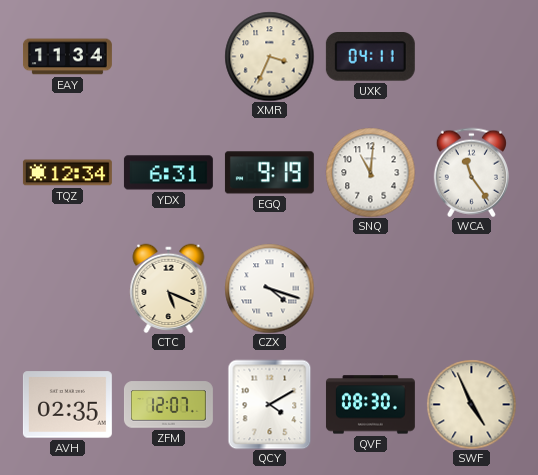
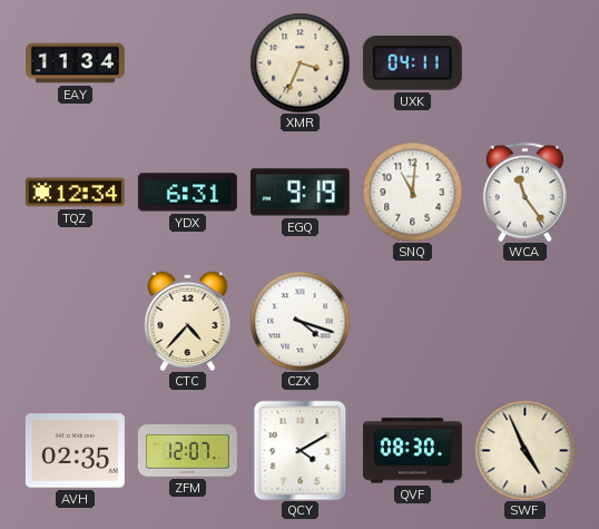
CTC: 5:19 -> 4:37 (188, 321)
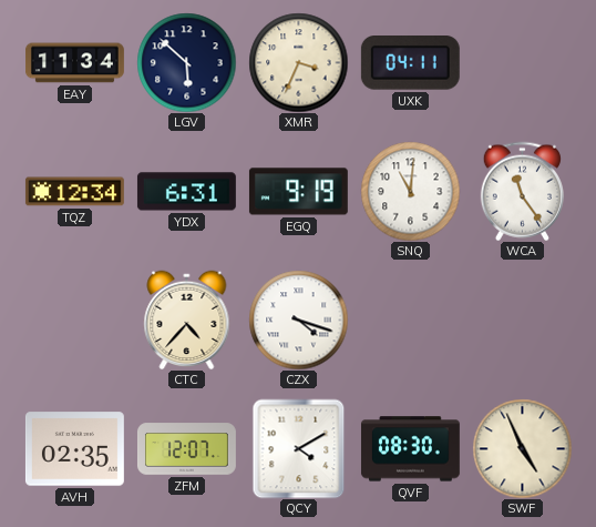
LGV: none -> 5:52 (186, 62)
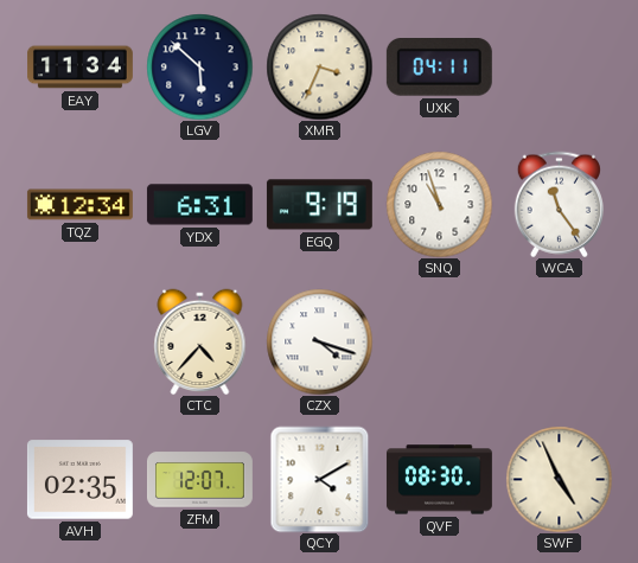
SNQ: 11:01 -> 10:57 (439, 204)
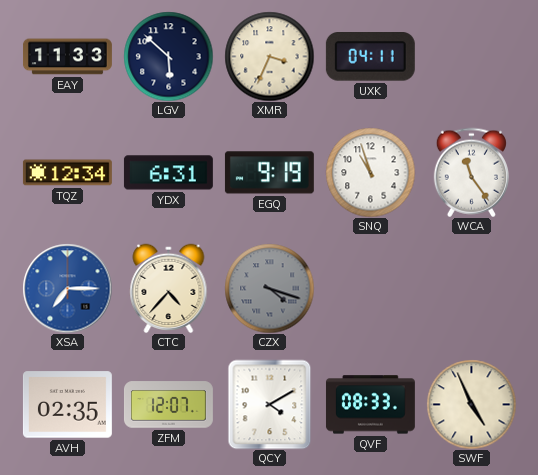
EAY: 11:34 -> 11:33 (68, 57)
XSA: none -> 7:15 (67, 288)
CZX dial: white -> grey (269, 288)
QVF: 08:30 -> 08:33 (370, 405)
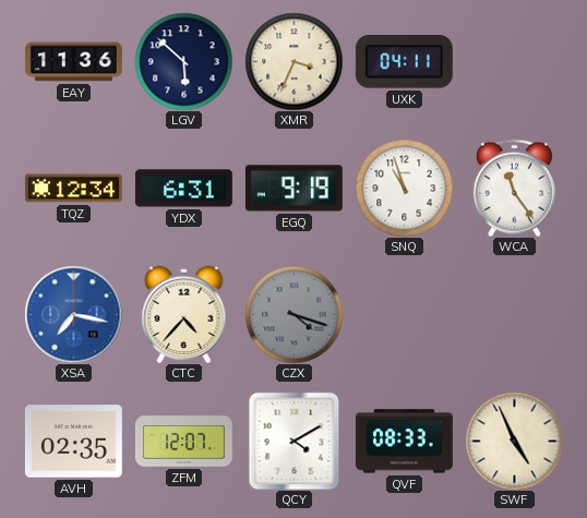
EAY: 11:33 -> 11:36 (74, 62)
XSA: 7:15 -> 7:17 (73, 314)
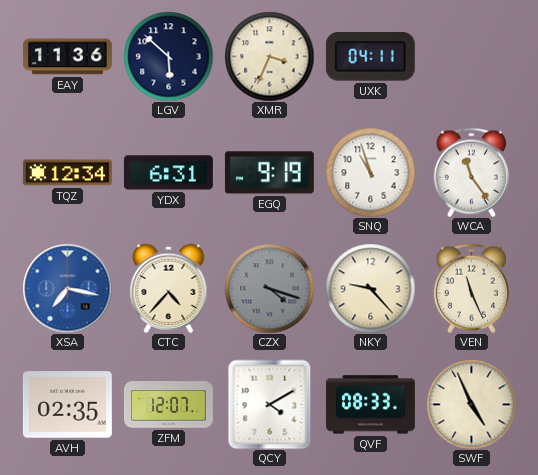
NKY: none -> 9:23 (370, 288)
VEN: none -> 11:26 (471, 288)
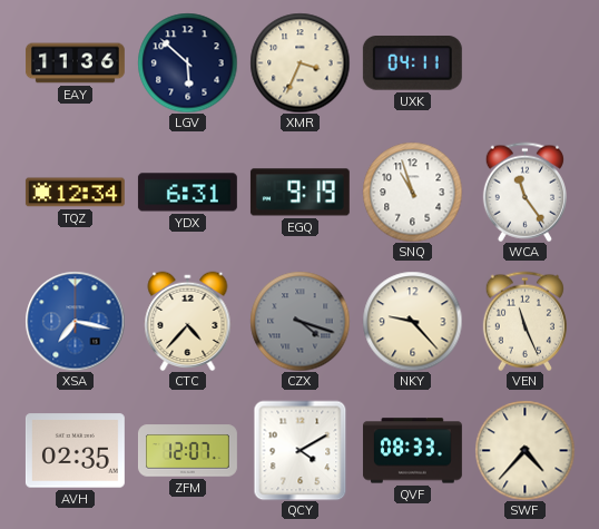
SWF: 4:56 -> 4:37 (524, 450)
